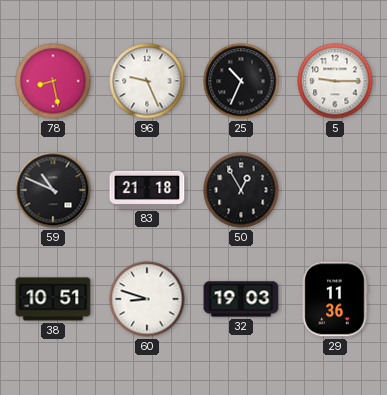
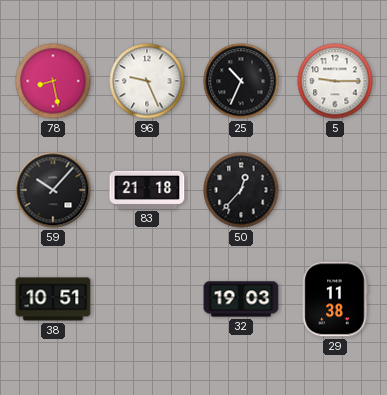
59: 10:49 -> 10:07 (53, 190)
50: 12:55 -> 12:37 (241, 190)
60: 8:48 -> none (147, 299)
29: 11:36 -> 11:38 (335, 299)
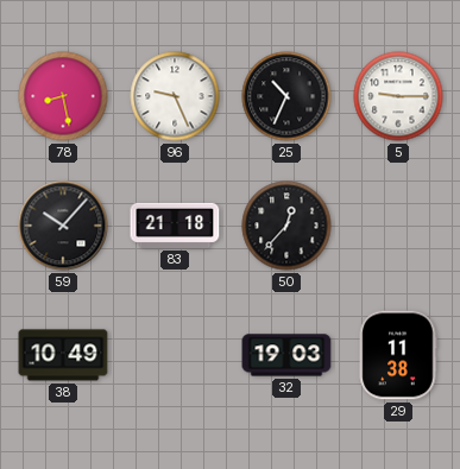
38: 10:51 -> 10:49 (63, 355)
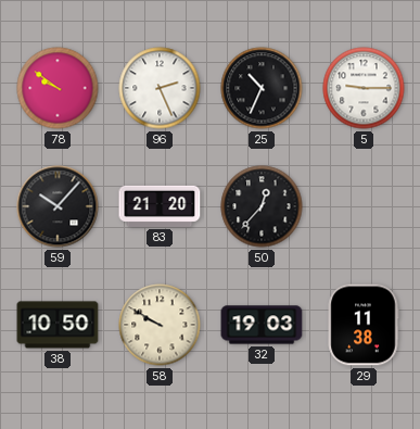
78: 8:28 -> 9:51 (58, 88)
96: 9:26 -> 2:26 (160, 88)
83: 21:18 -> 21:20 (160, 206)
38: 10:49 -> 10:50 (58, 325)
58: none -> 9:50 (160, 325)
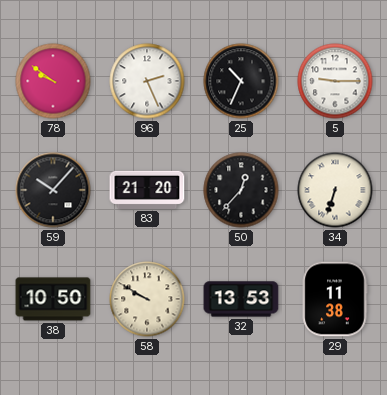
34: none -> 6:33 (335, 190)
32: 19:03 -> 13:53 (241, 299)
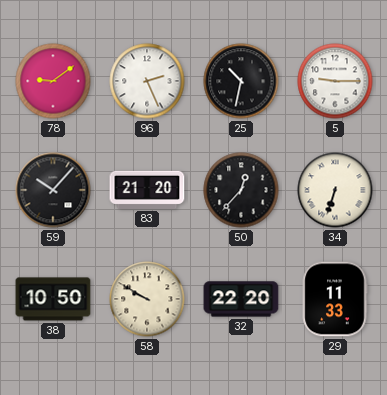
78: 9:51 -> 9:09 (53, 81)
25: 10:34 -> 10:32 (241, 81)
32: 13:53 -> 22:20 (241, 299)
29: 11:38 -> 11:33 (335, 299)
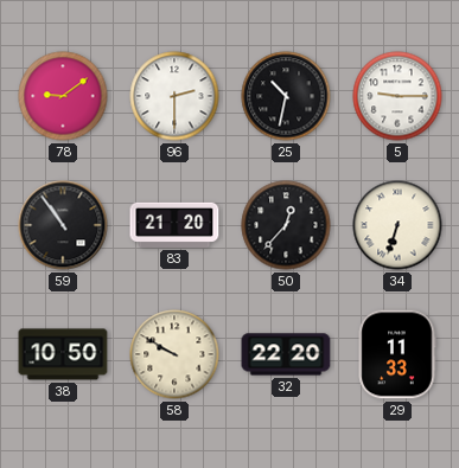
96: 2:26 -> 2:30 (174, 96)
59: 10:07 -> 10:54 (63, 225)
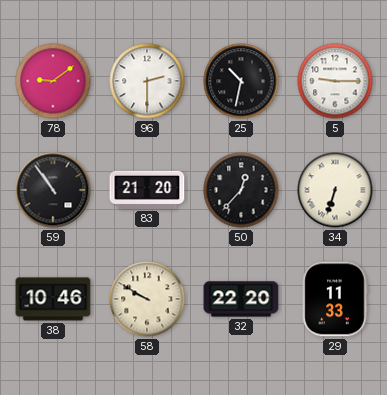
38: 10:50 -> 10:46 (53, 299)
